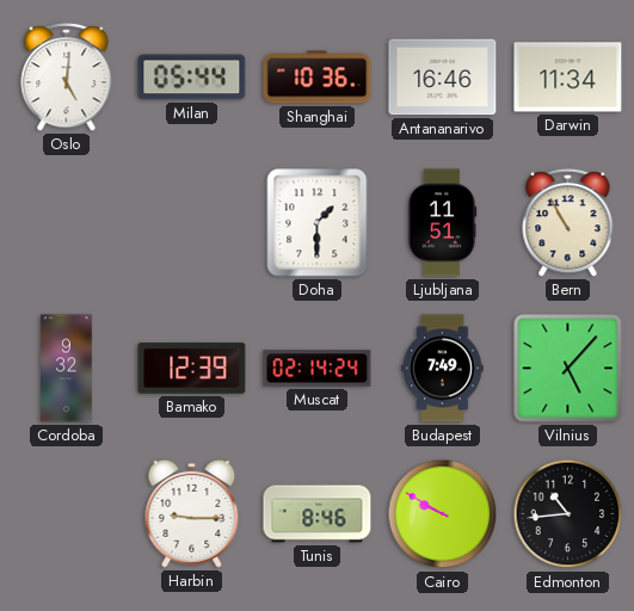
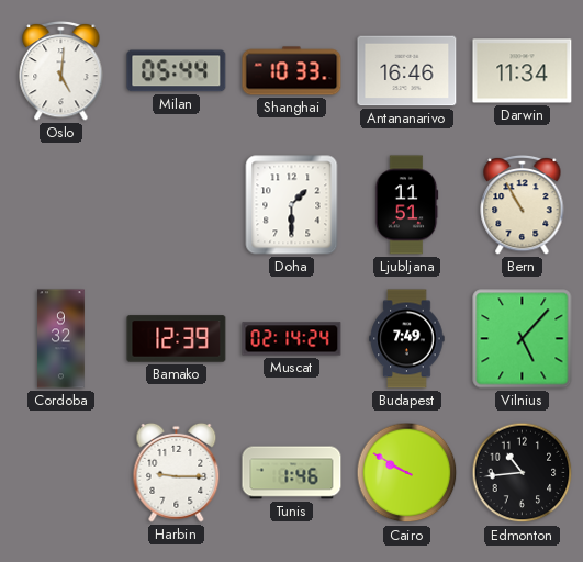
Shanghai: 10:36 -> 10:33 (292, 71)
Tunis: 8:46 -> 1:46 (292, 473)
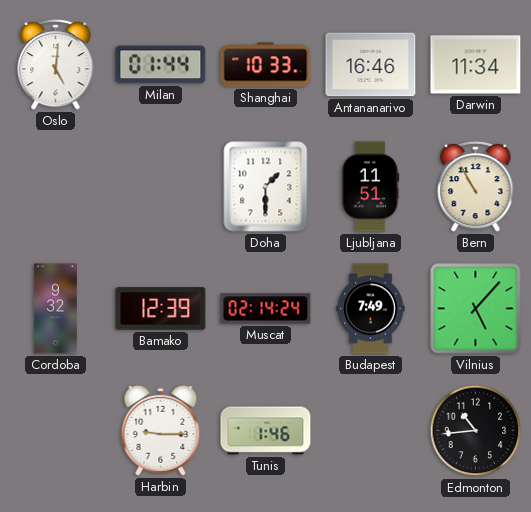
Milan: 05:44 -> 01:44 (161, 65)
Cairo: 9:50 -> none (407, 473)
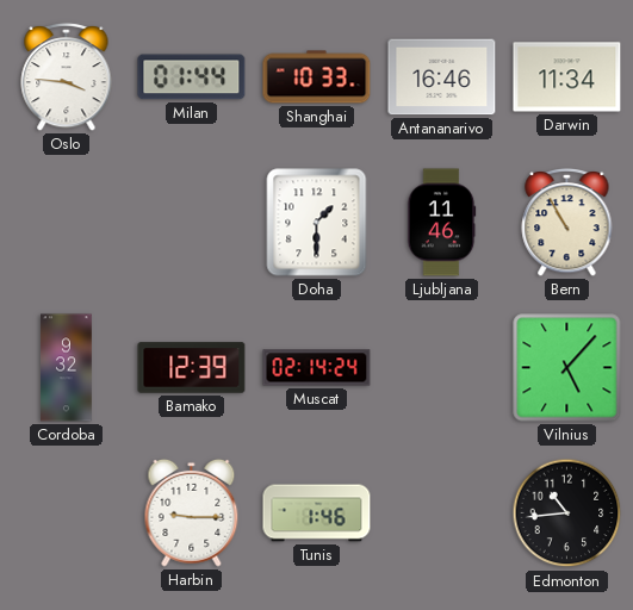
Oslo: 5:01 -> 3:46 (67, 76)
Ljubljana: 11:51 -> 11:46 (441, 223)
Budapest: 7:49 -> none (371, 309)
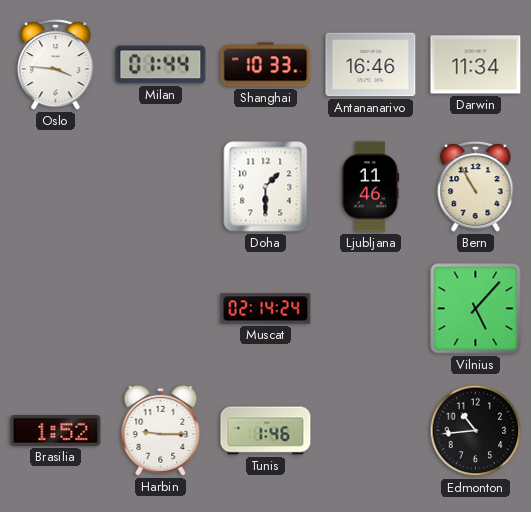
Cordoba: 9:32 -> none (67, 368)
Bamako: 12:39 -> none (192, 368)
Brasilia: none -> 1:52 (56, 431)
